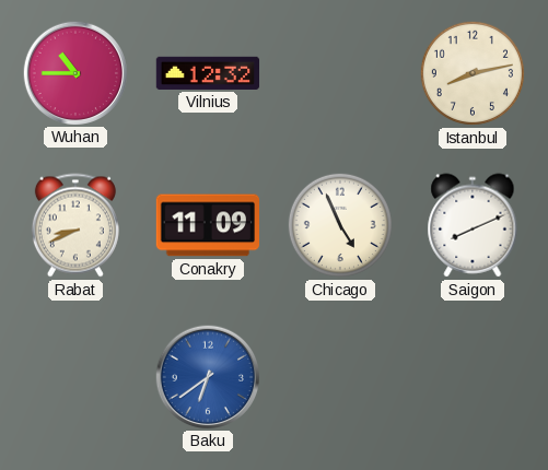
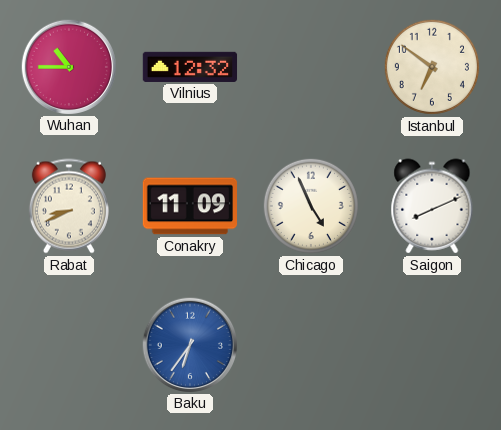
Istanbul: 8:13 -> 6:51 (432, 67)
Baku: 6:39 -> 6:36 (189, 344)
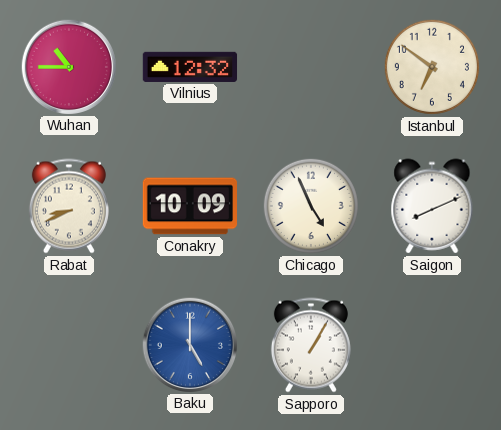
Conakry: 11:09 -> 10:09 (190, 206)
Baku: 6:36 -> 5:00 (189, 344)
Sapporo: none -> 1:05 (311, 345)
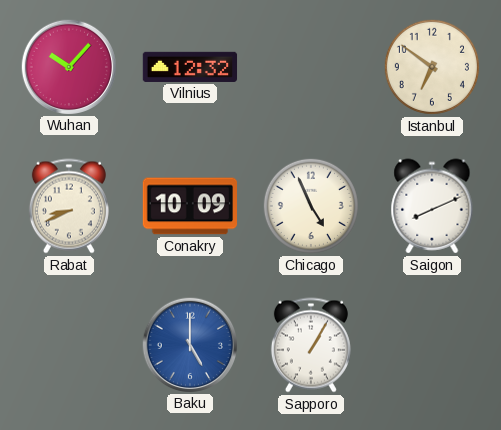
Wuhan: 10:45 -> 10:07 (68, 66)
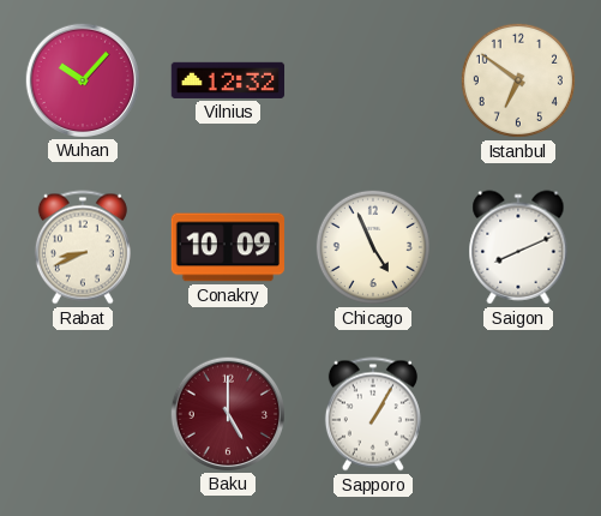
Baku dial: blue -> burgundy (227, 413)
